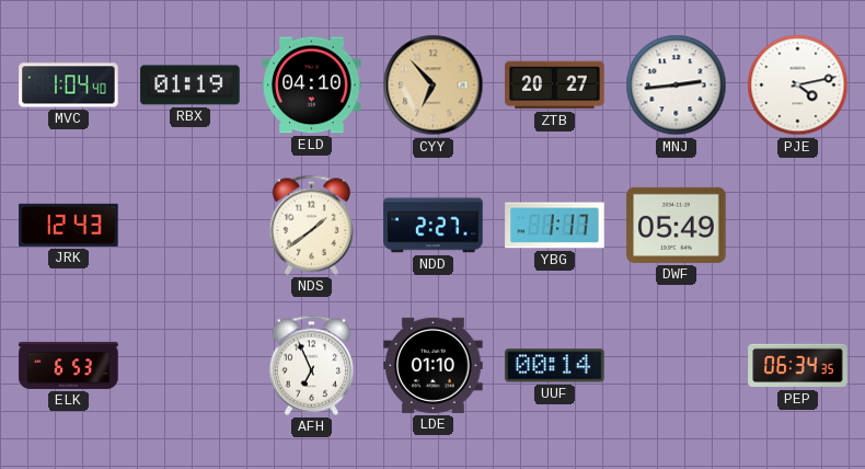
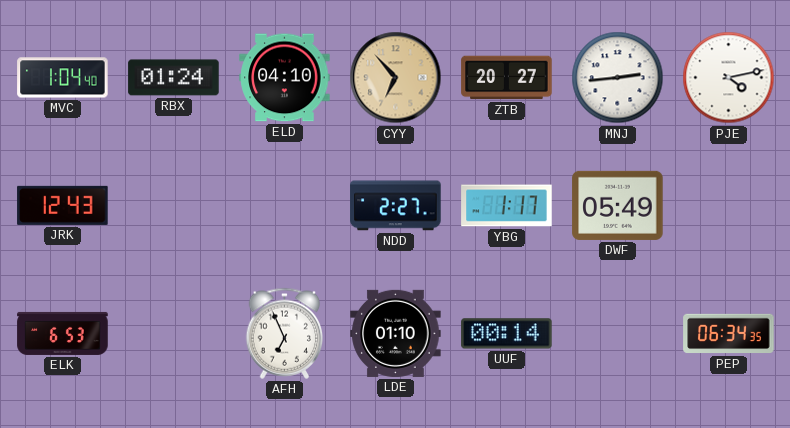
RBX: 01:19 -> 01:24 (174, 78)
NDS: 1:39 -> none (312, 225)
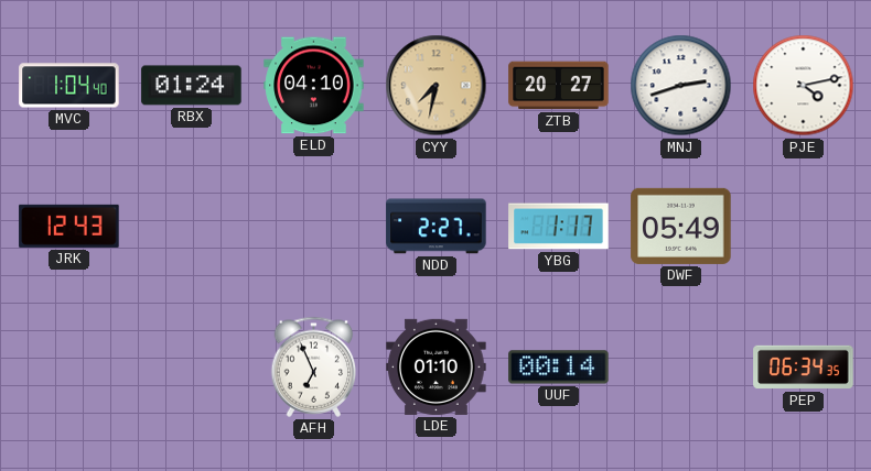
CYY: 6:53 -> 7:32 (437, 86)
MNJ: 2:44 -> 2:42 (681, 86)
ELK: 6:53 -> none (63, 333)
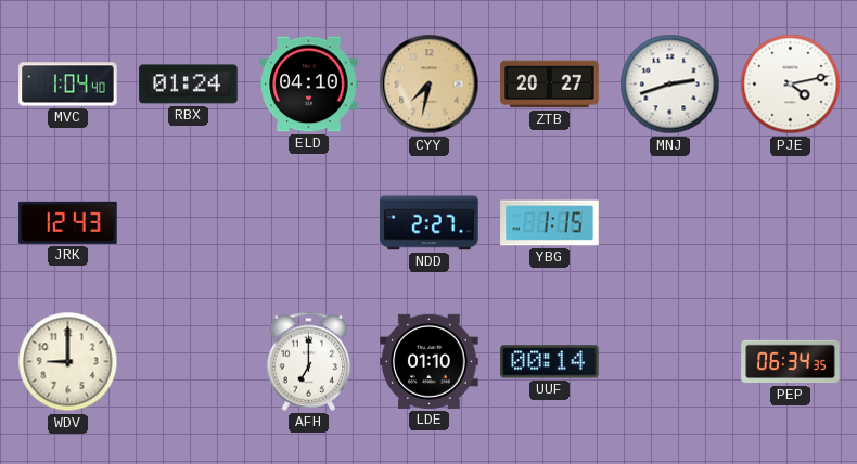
YBG: 1:17 -> 1:15 (550, 223)
DWF: 05:49 -> none (681, 226)
WDV: none -> 9:00 (68, 362)
AFH: 6:56 -> 7:00 (309, 361)
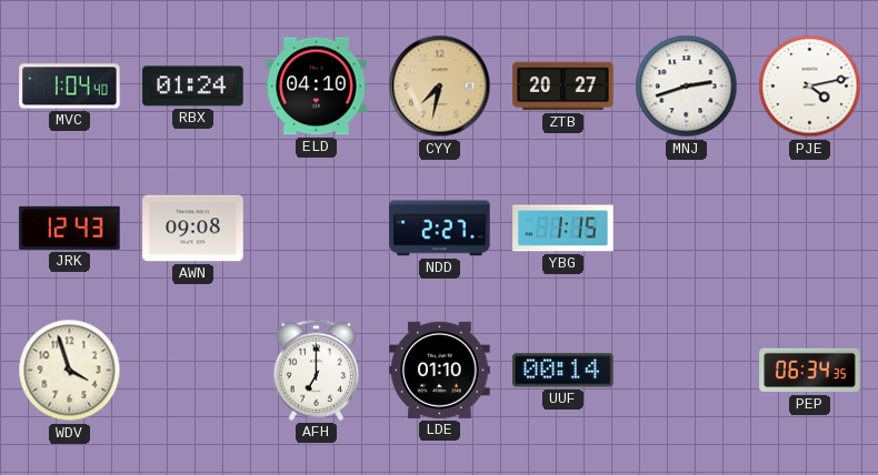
AWN: none -> 09:08 (193, 229)
WDV: 9:00 -> 3:57 (70, 371)
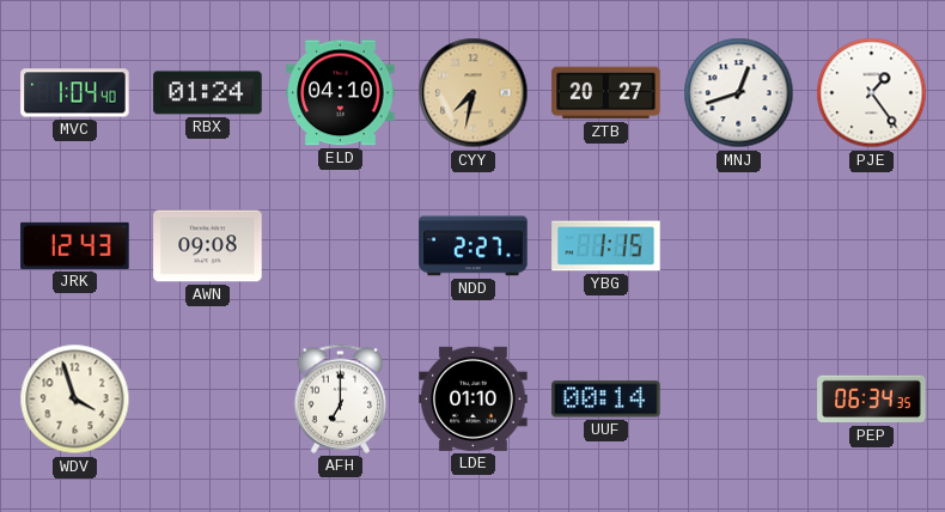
MNJ: 2:42 -> 12:42 (739, 93)
PJE: 4:13 -> 1:24 (872, 93)
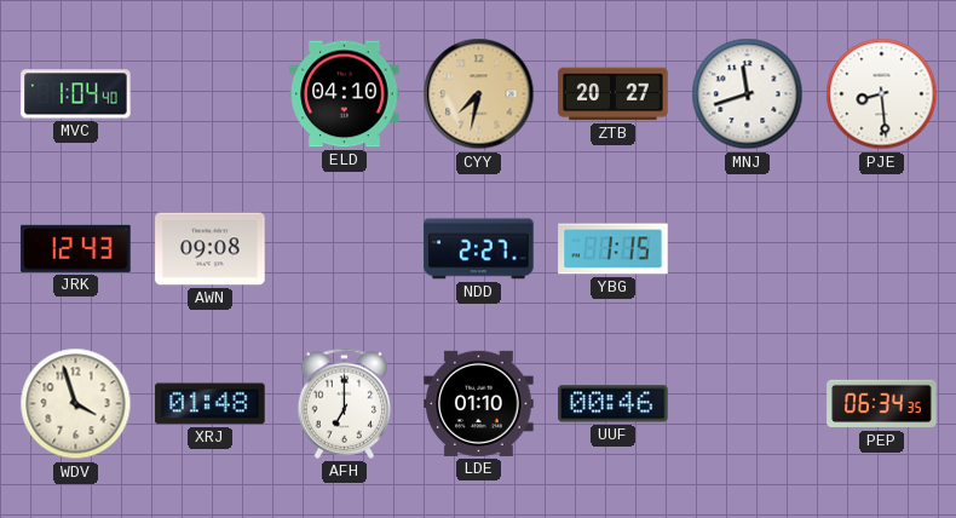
RBX: 01:24 -> none (208, 93)
MNJ: 12:42 -> 11:42 (748, 94)
PJE: 1:24 -> 8:29 (882, 94)
XRJ: none -> 01:48 (211, 404)
UUF: 00:14 -> 00:46 (614, 404)
